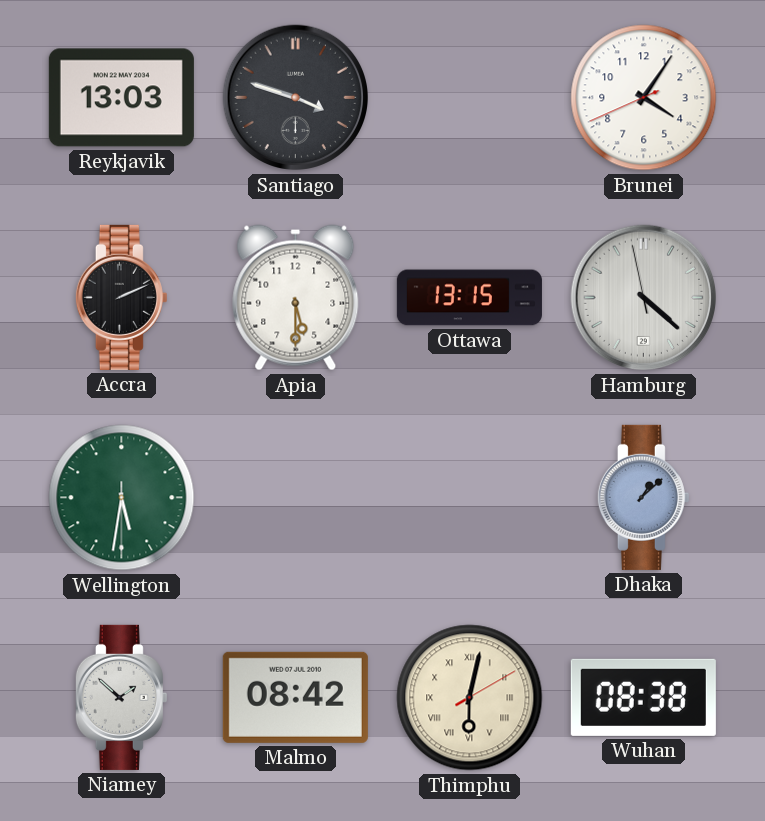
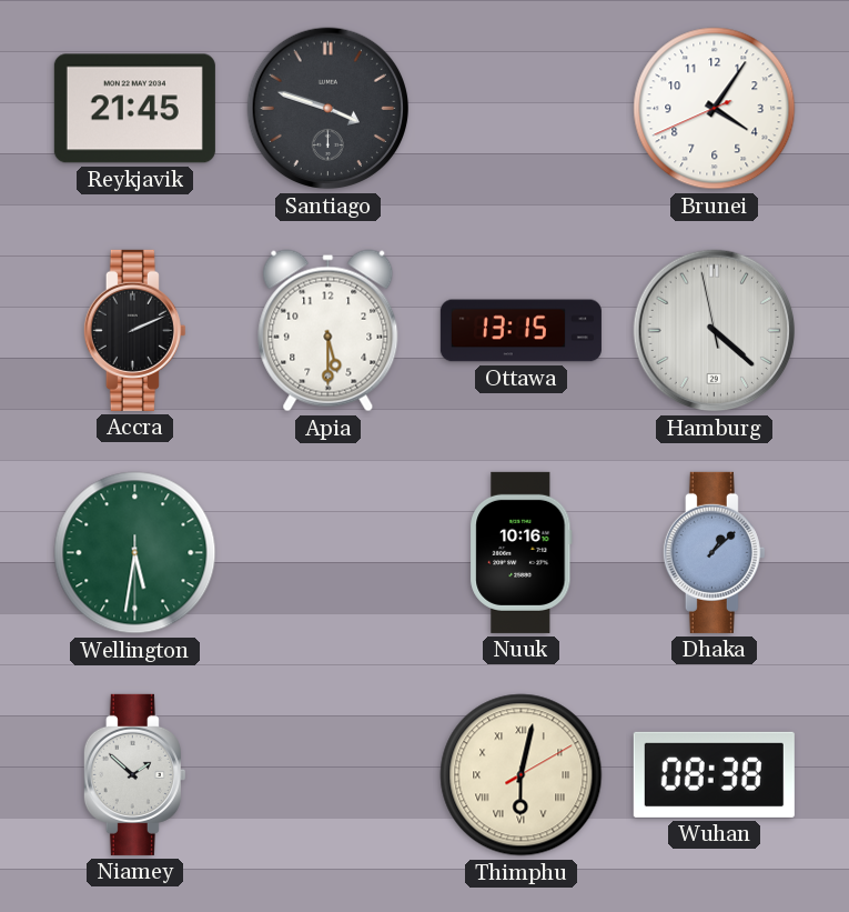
Reykjavik: 13:03 -> 21:45 (134, 109)
Nuuk: none -> 10:16 (522, 552)
Malmo: 08:42 -> none (295, 697)
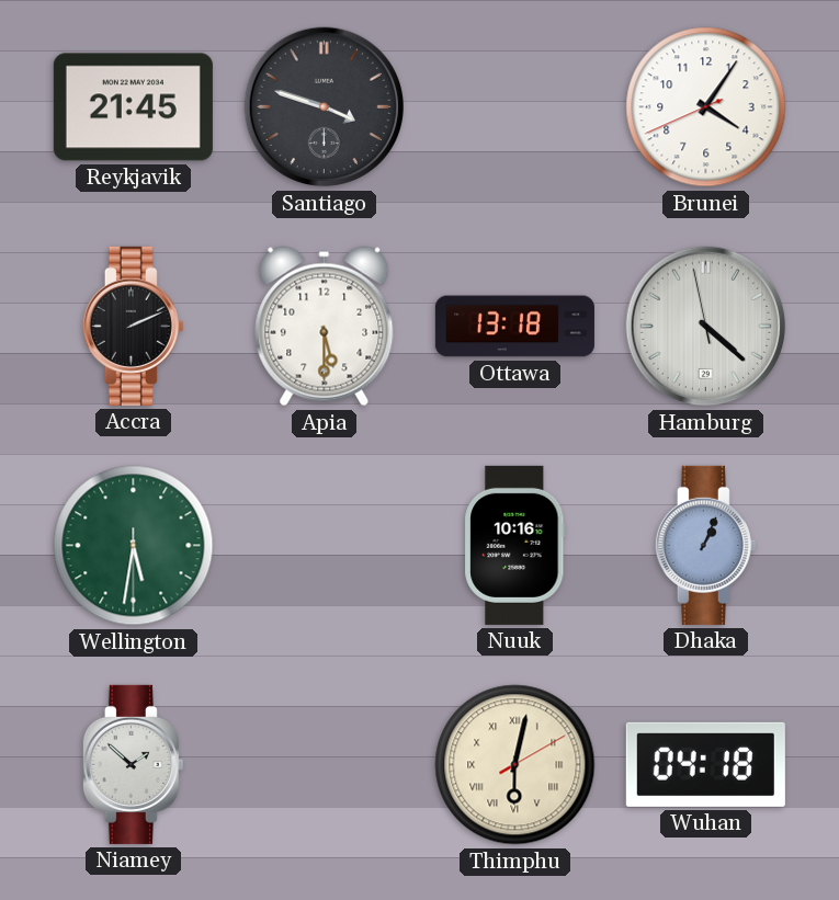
Ottawa: 13:15 -> 13:18 (514, 327)
Dhaka: 1:08 -> 1:04 (705, 545)
Wuhan: 08:38 -> 04:18 (705, 764)
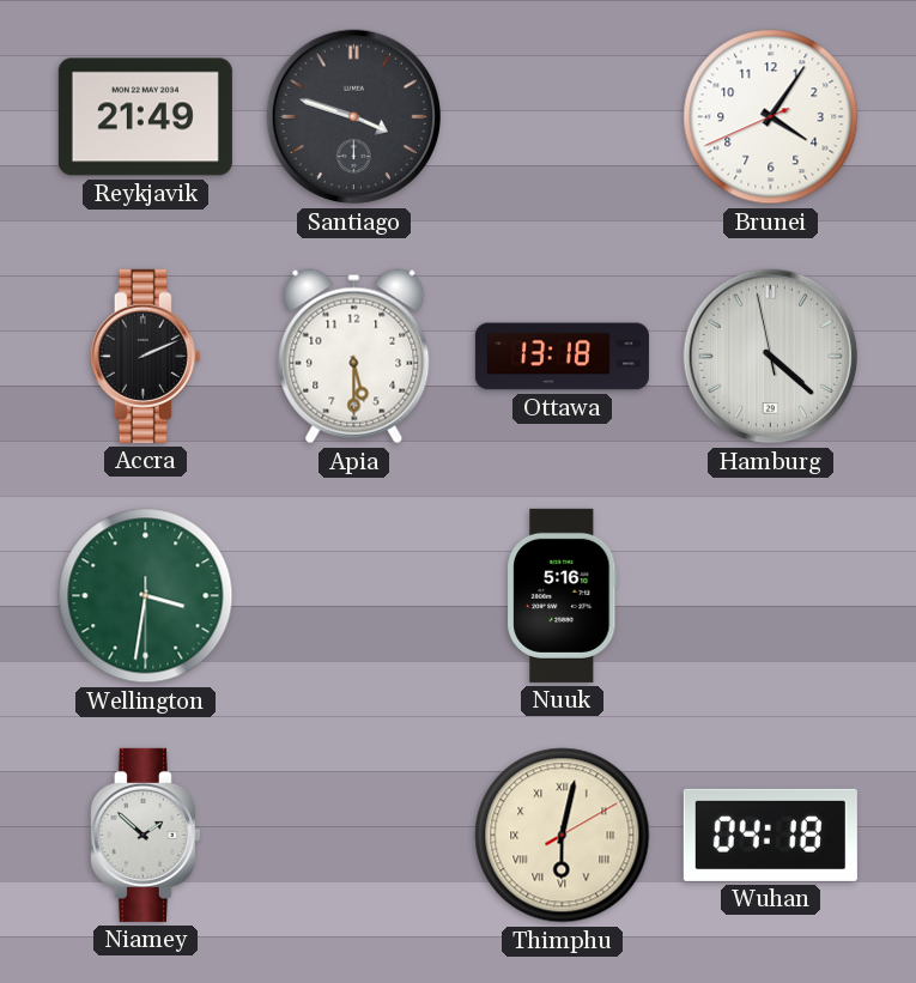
Reykjavik: 21:45 -> 21:49 (145, 117)
Wellington: 5:31 -> 3:31 (146, 596)
Nuuk: 10:16 -> 5:16 (563, 595)
Dhaka: 1:04 -> none (705, 545)
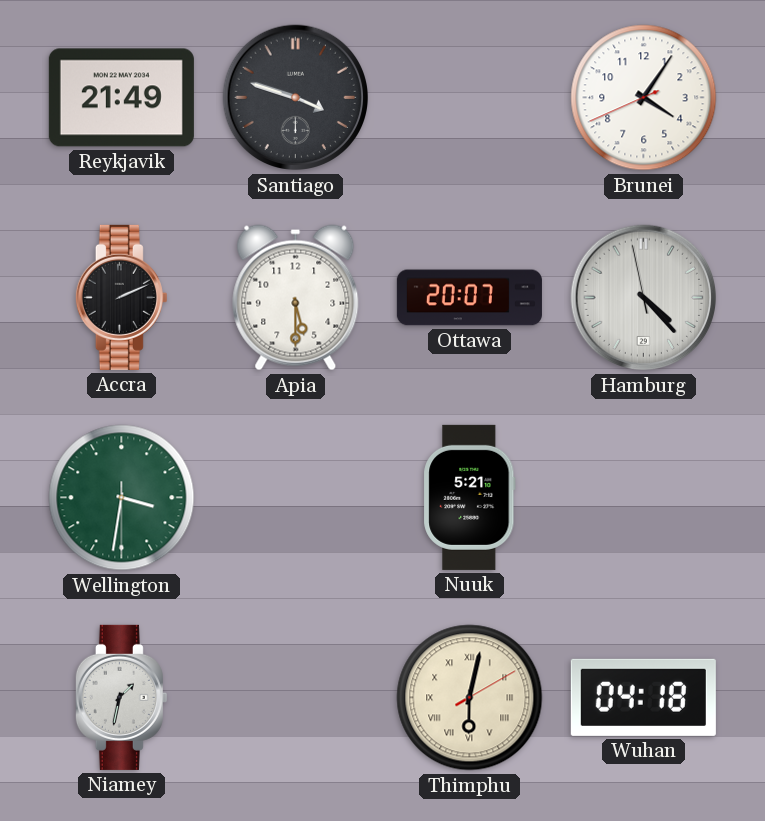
Ottawa: 13:18 -> 20:07 (469, 298)
Hamburg: 4:21 -> 4:22 (644, 298)
Nuuk: 5:16 -> 5:21 (470, 497)
Niamey: 1:52 -> 1:32 (121, 697)
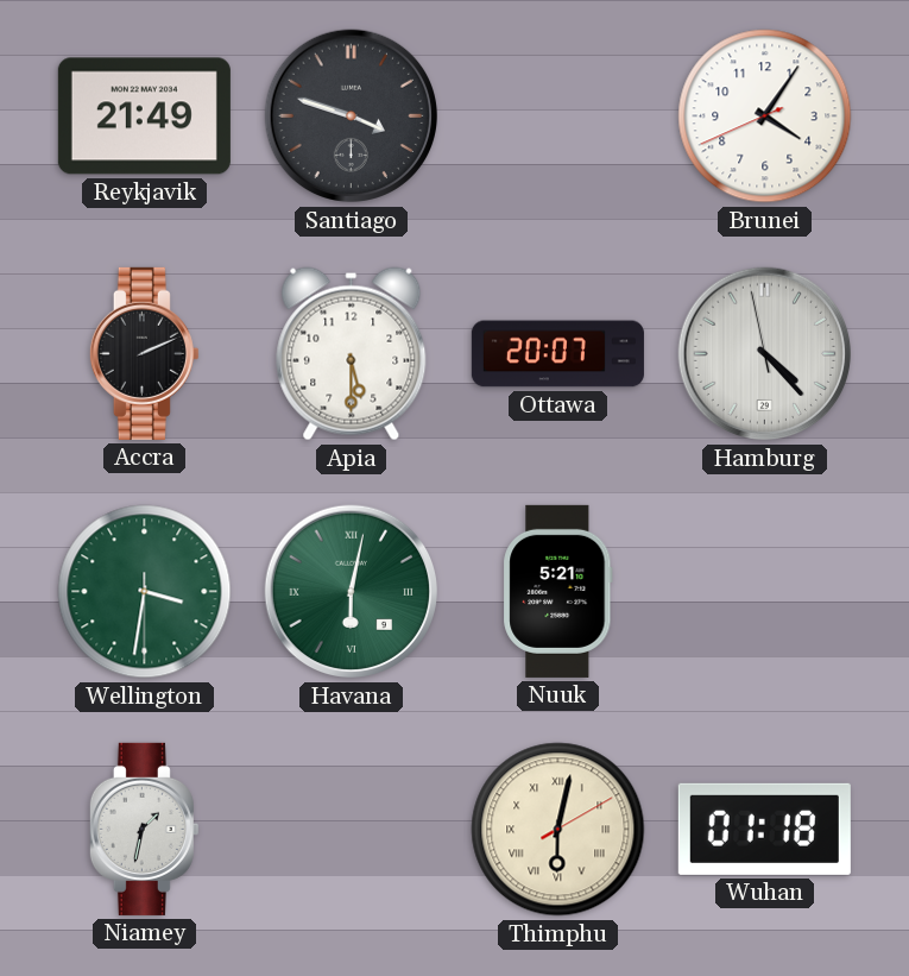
Havana: none -> 6:02 (352, 592)
Wuhan: 04:18 -> 01:18 (764, 829)
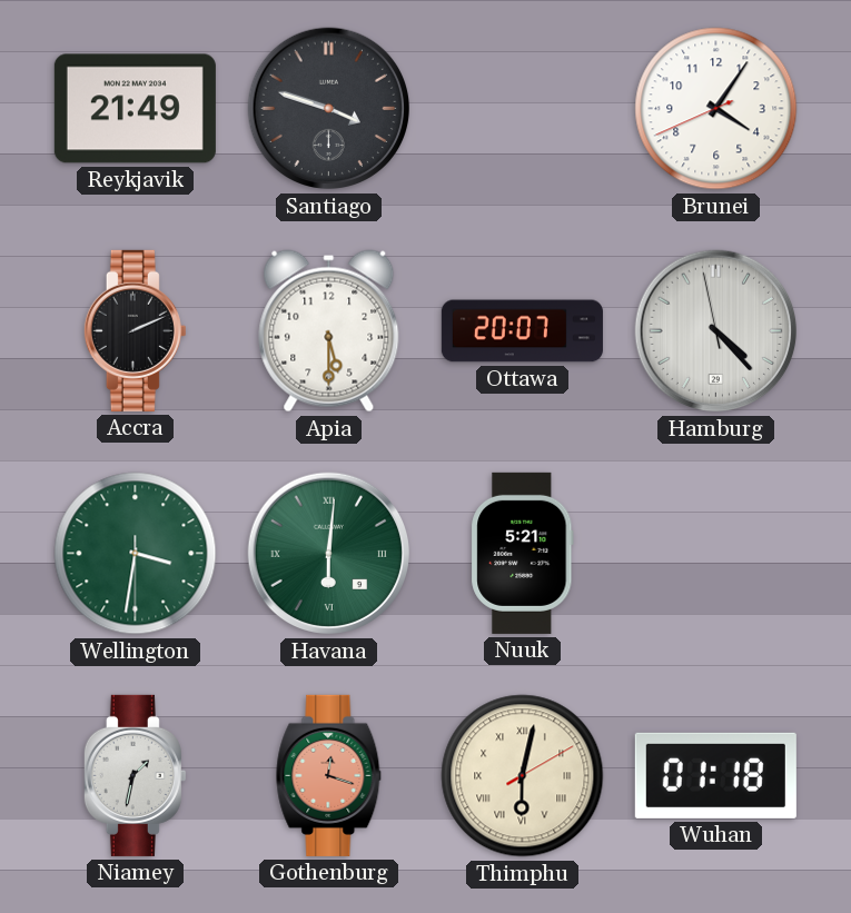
Havana: 6:02 -> 6:01 (329, 554)
Gothenburg: none -> 12:18 (329, 775)
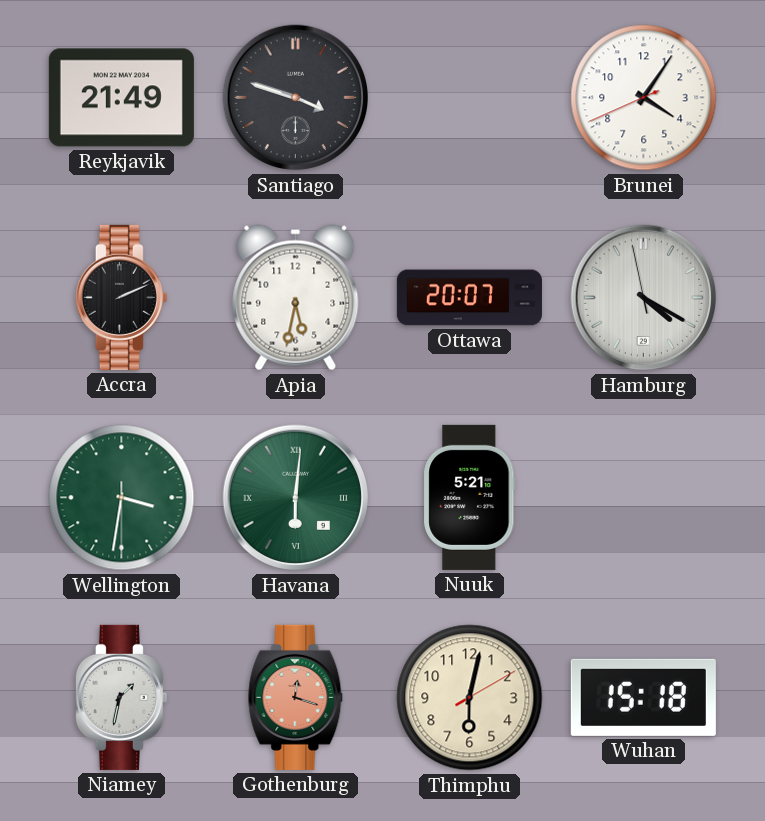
Apia: 5:30 -> 5:32 (296, 298)
Hamburg: 4:22 -> 4:19 (644, 298)
Thimphu numerals: Roman -> Arabic (470, 698)
Wuhan: 01:18 -> 15:18 (643, 697)
